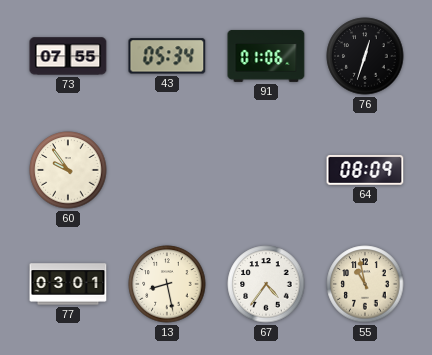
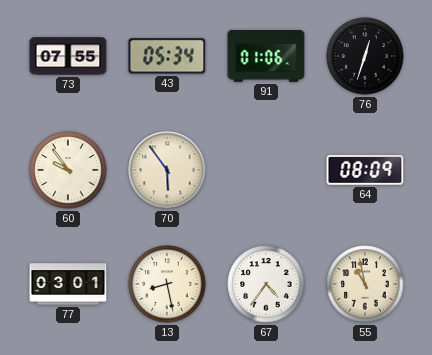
70: none -> 5:54 (167, 170)
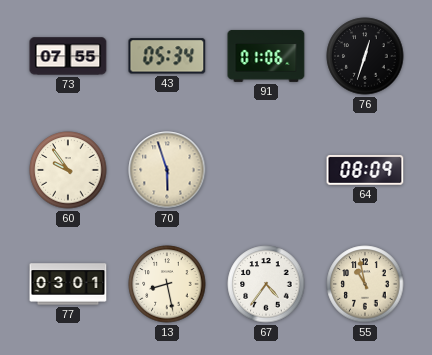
70: 5:54 -> 5:57 (167, 170)
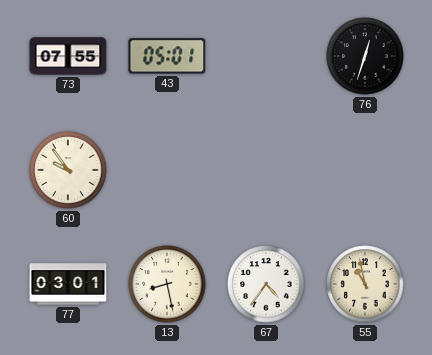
43: 05:34 -> 05:01 (167, 56)
91: 01:06 -> none (266, 56)
70: 5:57 -> none (167, 170)
64: 08:09 -> none (365, 170)
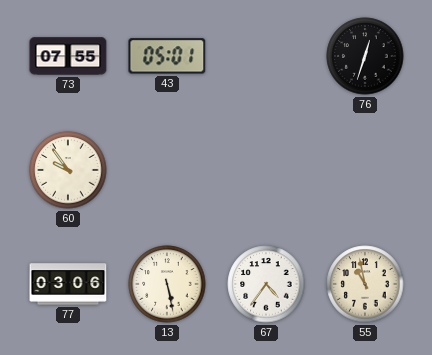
77: 03:01 -> 03:06 (68, 284)
13: 8:28 -> 5:28 (167, 284)
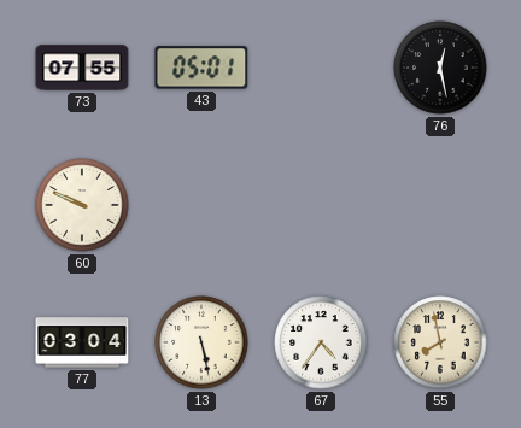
76: 12:33 -> 12:28 (440, 68)
60: 9:54 -> 9:49 (82, 205)
77: 03:06 -> 03:04 (82, 342)
55: 10:58 -> 7:58 (440, 342)
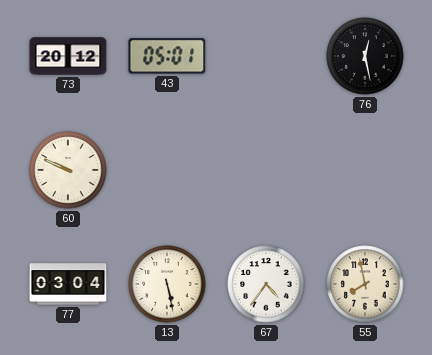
73: 07:55 -> 20:12 (68, 56)
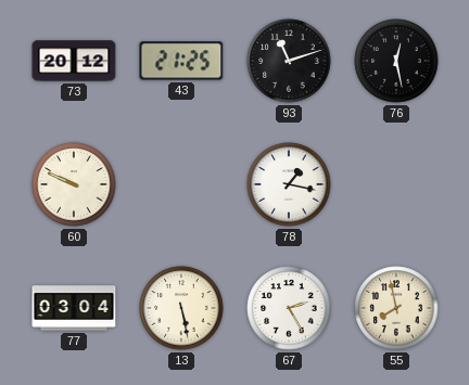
43: 05:01 -> 21:25 (181, 61)
93: none -> 11:12 (289, 61)
78: none -> 1:17 (289, 184)
67: 4:36 -> 2:25 (289, 308)
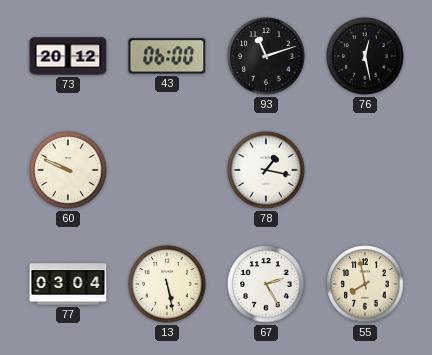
43: 21:25 -> 06:00 (167, 56)
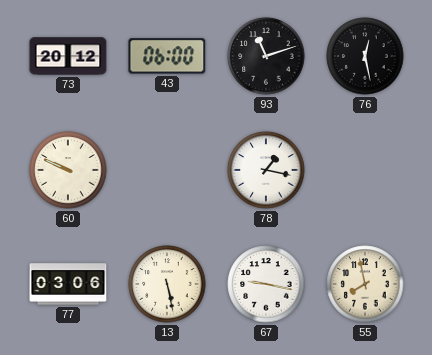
77: 03:04 -> 03:06 (68, 284)
67: 2:25 -> 9:17 (266, 284)
